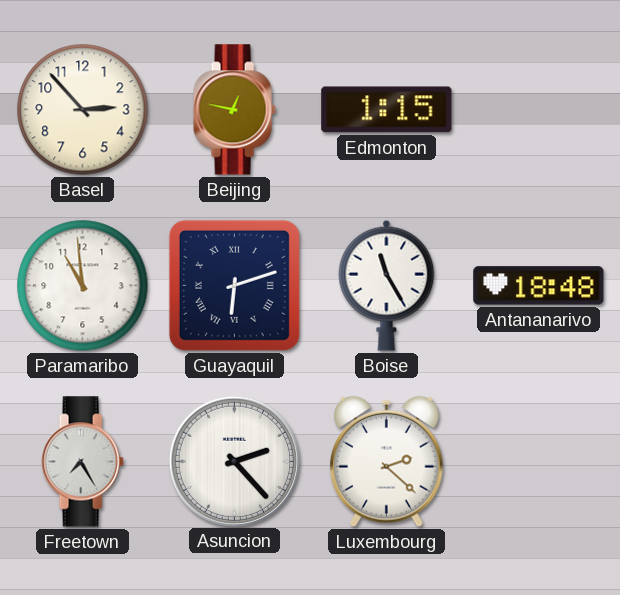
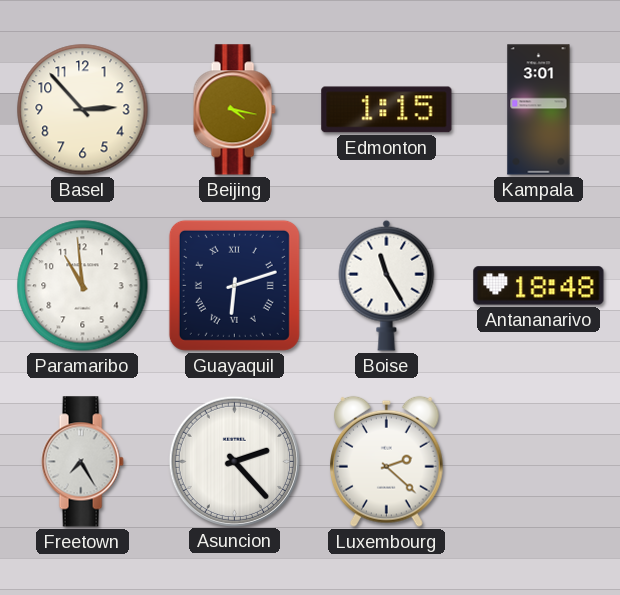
Beijing: 12:47 -> 4:17 (234, 110)
Kampala: none -> 3:01 (539, 110)
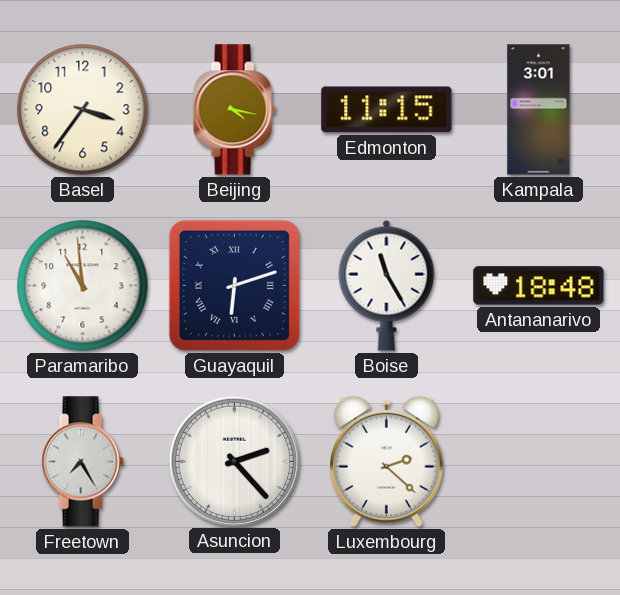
Basel: 2:53 -> 3:36 (83, 110)
Edmonton: 1:15 -> 11:15 (387, 110)
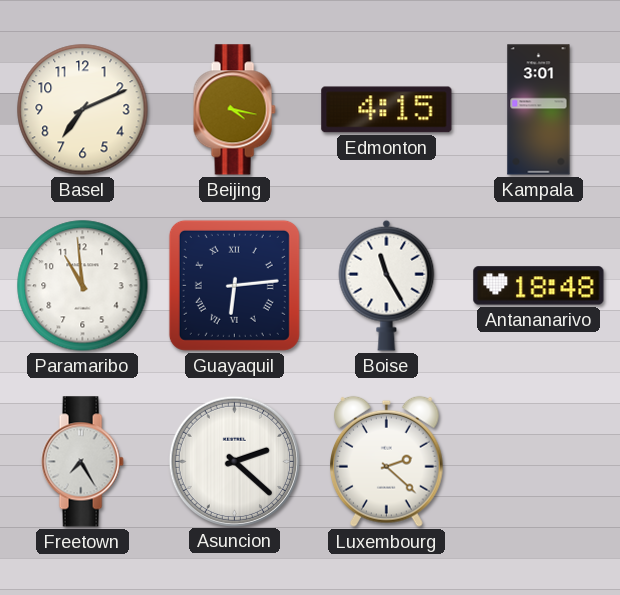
Basel: 3:36 -> 7:11 (83, 110)
Edmonton: 11:15 -> 4:15 (387, 110)
Guayaquil: 6:12 -> 6:14 (234, 285)
Asuncion: 2:23 -> 2:22 (234, 461)
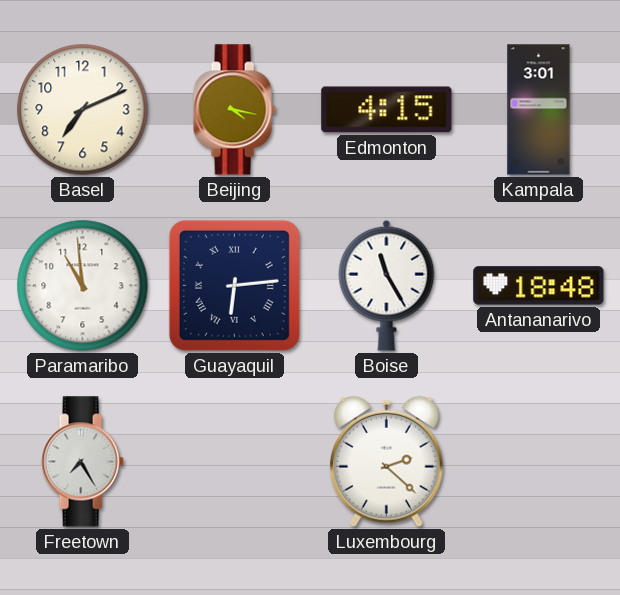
Asuncion: 2:22 -> none (234, 461)
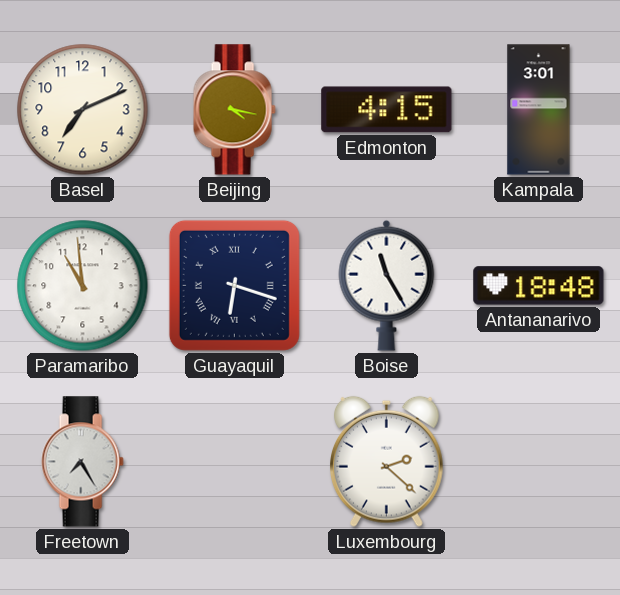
Guayaquil: 6:14 -> 6:18 (234, 285)
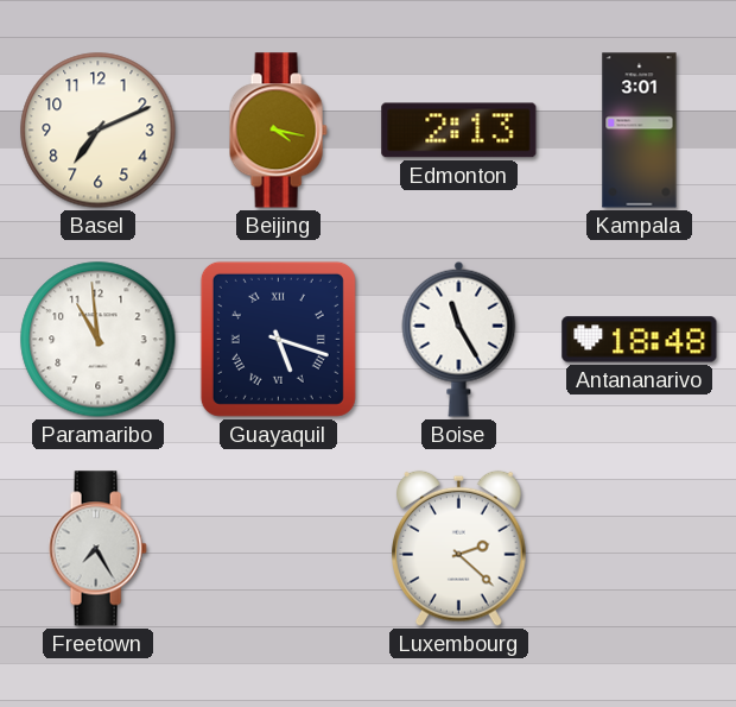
Edmonton: 4:15 -> 2:13 (459, 131)
Guayaquil: 6:18 -> 5:18 (278, 339)
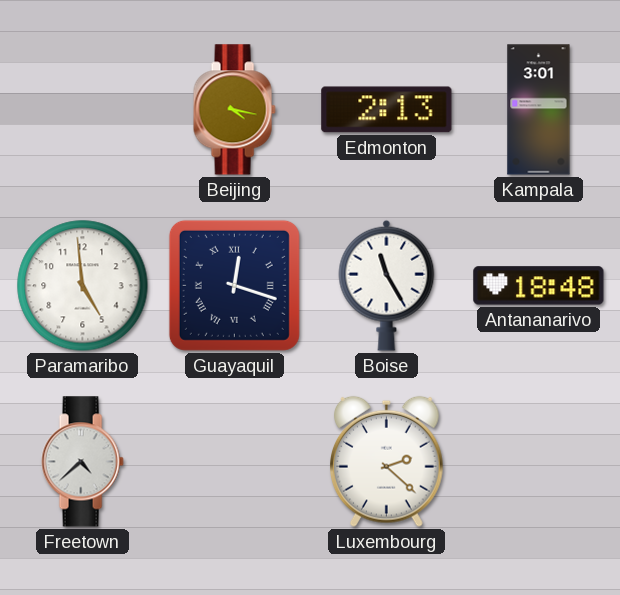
Basel: 7:11 -> none (99, 131)
Paramaribo: 10:59 -> 4:59 (83, 286)
Guayaquil: 5:18 -> 12:18 (234, 285)
Freetown: 7:25 -> 4:38 (82, 462)
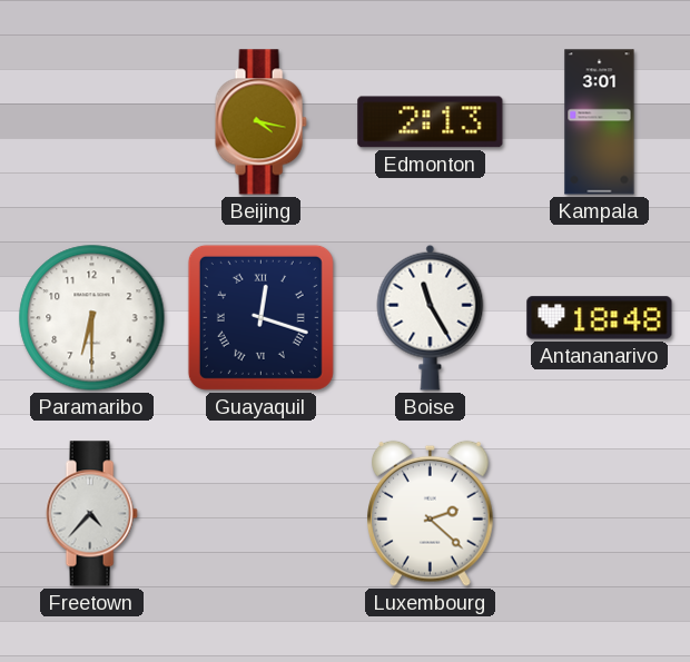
Paramaribo: 4:59 -> 6:30 (92, 318)
Freetown: 4:38 -> 4:37 (91, 514)
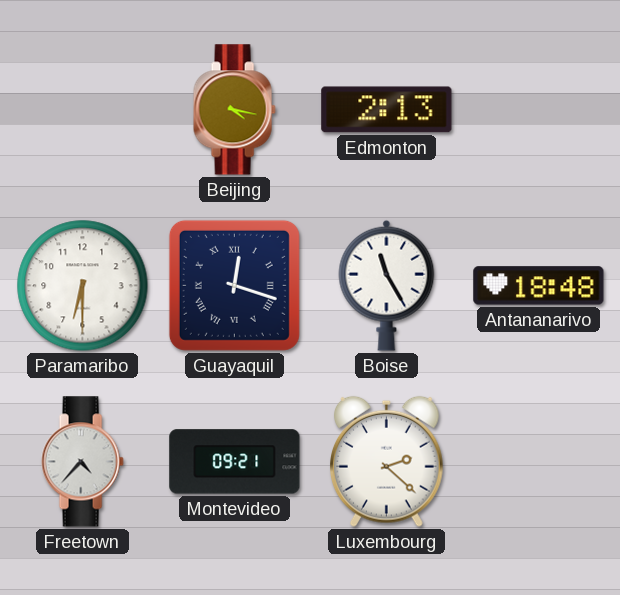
Kampala: 3:01 -> none (600, 122)
Montevideo: none -> 09:21 (235, 462)
